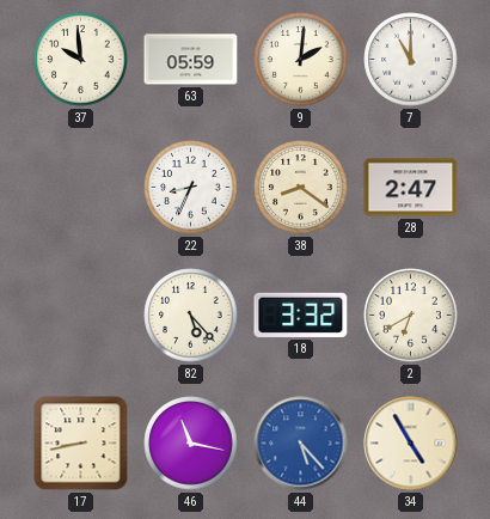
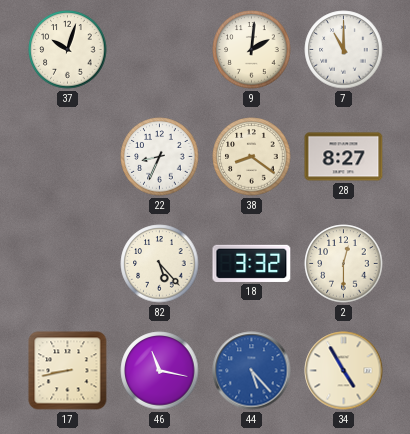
37: 9:59 -> 10:03 (68, 50)
63: 05:59 -> none (191, 60)
28: 2:47 -> 8:27 (344, 157)
2: 6:40 -> 12:30 (344, 264)
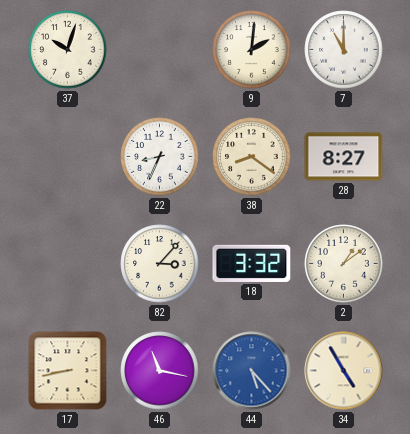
82: 5:23 -> 3:07 (160, 264)
2: 12:30 -> 1:09 (344, 264)
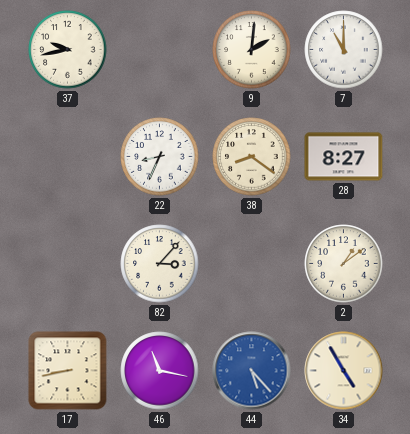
37: 10:03 -> 9:43 (68, 50)
18: 3:32 -> none (252, 263)
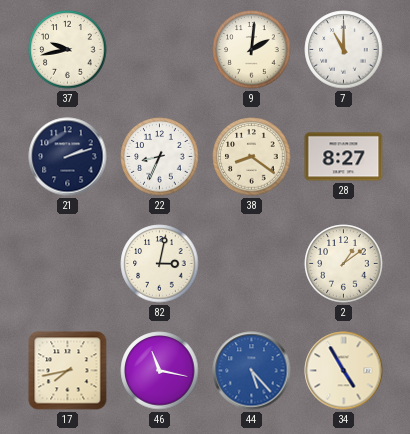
21: none -> 2:12 (68, 157)
82: 3:07 -> 3:02 (160, 264)
17: 8:43 -> 7:43 (68, 371)
